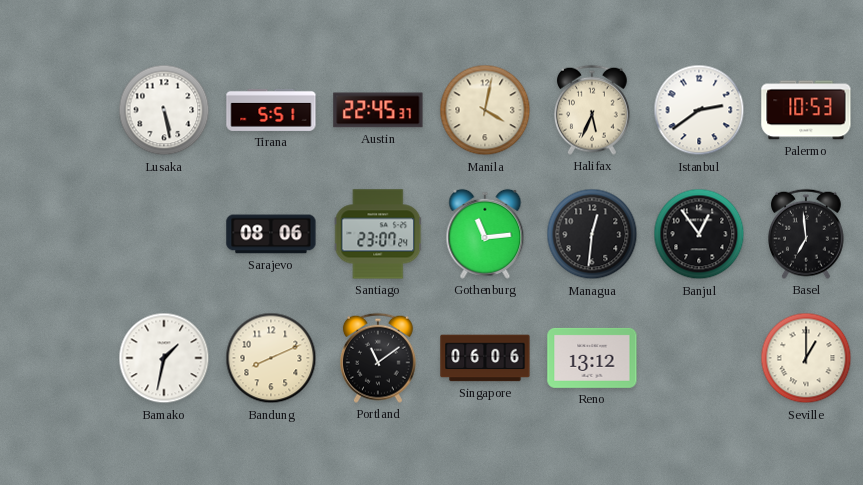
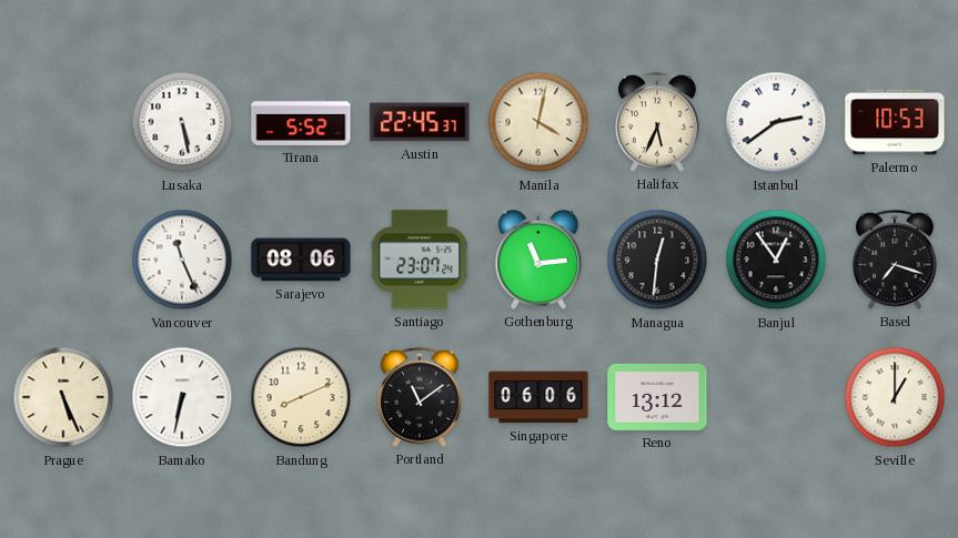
Tirana: 5:51 -> 5:52 (301, 122)
Vancouver: none -> 11:26 (182, 260)
Basel: 6:59 -> 7:18 (895, 260)
Prague: none -> 5:26 (63, 397)
Bamako: 1:32 -> 6:32 (182, 397)
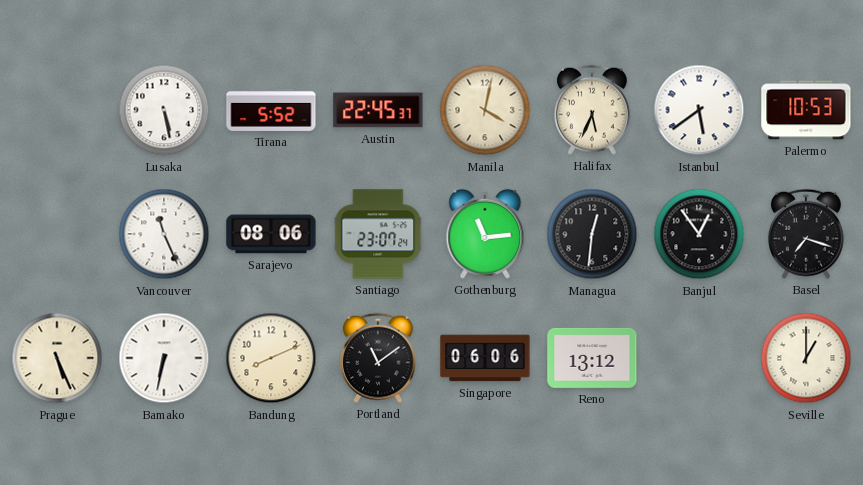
Istanbul: 2:39 -> 5:39 (699, 110)
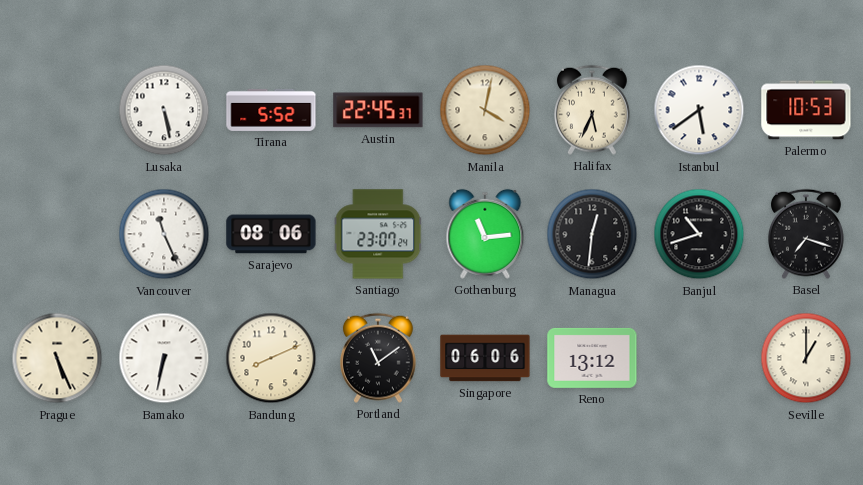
Banjul: 12:54 -> 10:42 (699, 234)
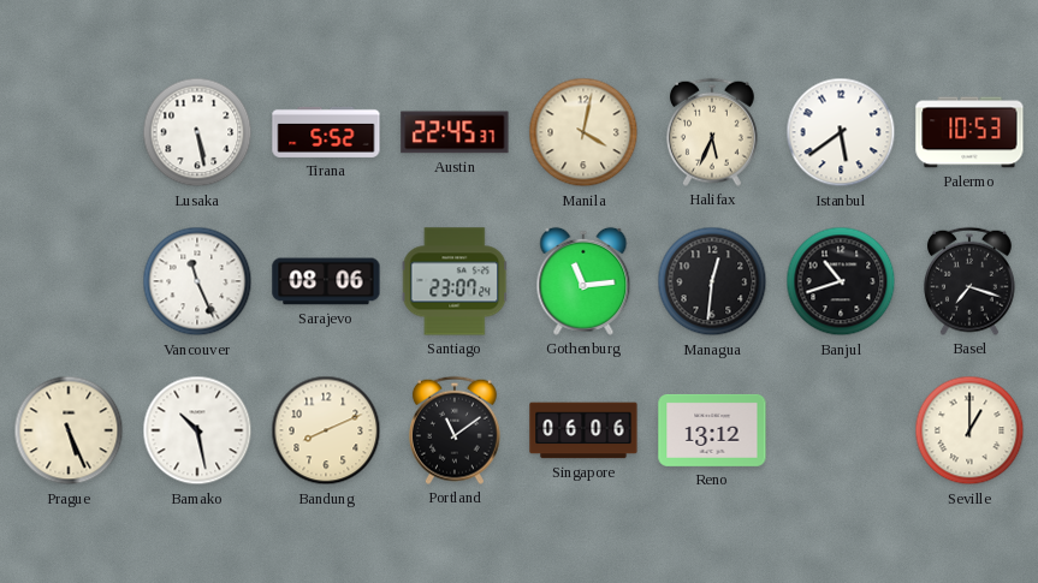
Bamako: 6:32 -> 10:28 (197, 430)
